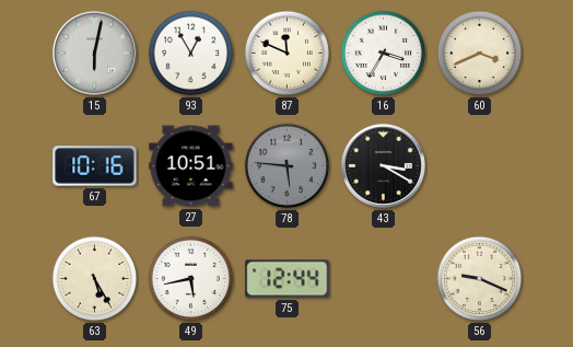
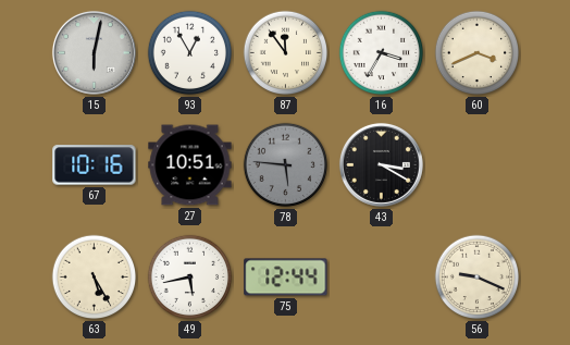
87: 11:49 -> 11:54 (286, 53)
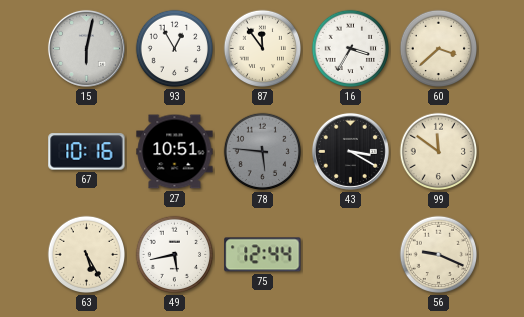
60: 3:41 -> 3:38 (439, 49)
99: none -> 11:51 (439, 152)
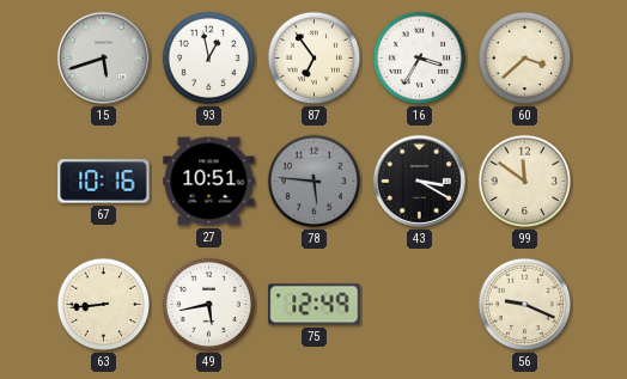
15: 6:02 -> 5:42 (103, 57)
93: 12:55 -> 12:58 (209, 59)
87: 11:54 -> 6:54 (315, 59)
63: 5:25 -> 8:44 (104, 305)
75: 12:44 -> 12:49 (315, 305)
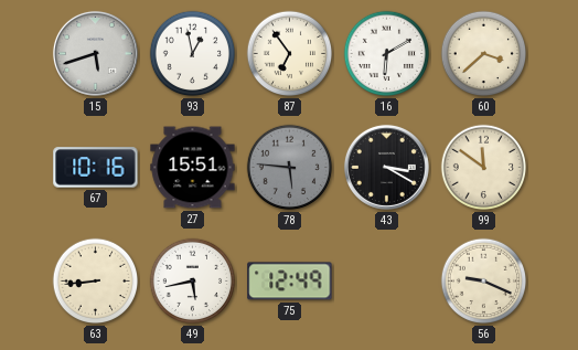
16: 3:35 -> 6:10 (387, 54)
27: 10:51 -> 15:51 (193, 168)
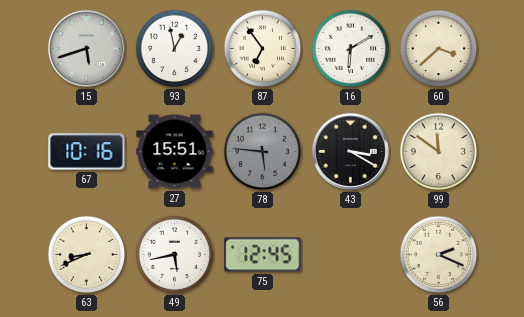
63: 8:44 -> 8:41 (87, 255)
75: 12:49 -> 12:45 (263, 255)
56: 9:19 -> 2:19 (439, 255)
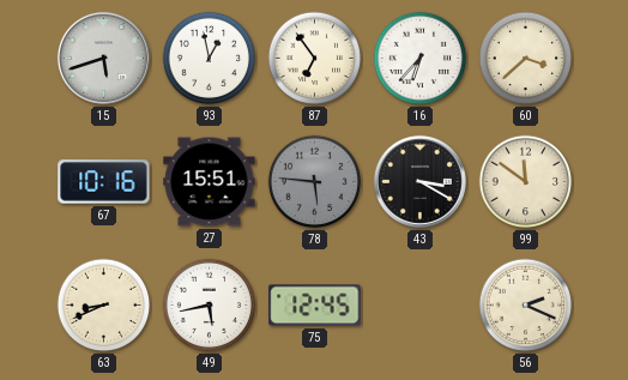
16: 6:10 -> 6:37 (421, 59)
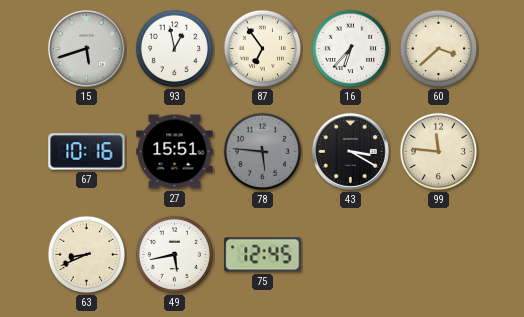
99: 11:51 -> 11:46 (439, 152)
56: 2:19 -> none (526, 306)
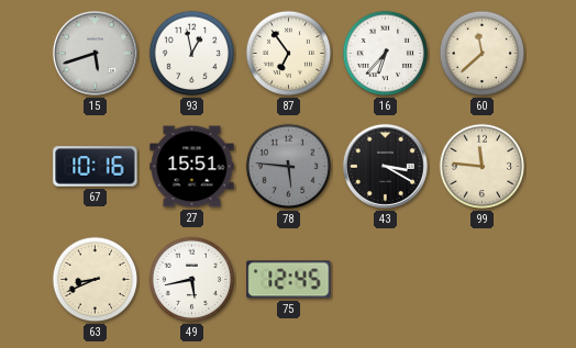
60: 3:38 -> 11:38 (483, 54)
